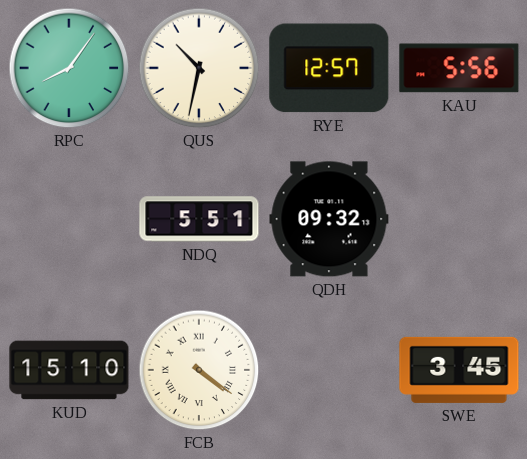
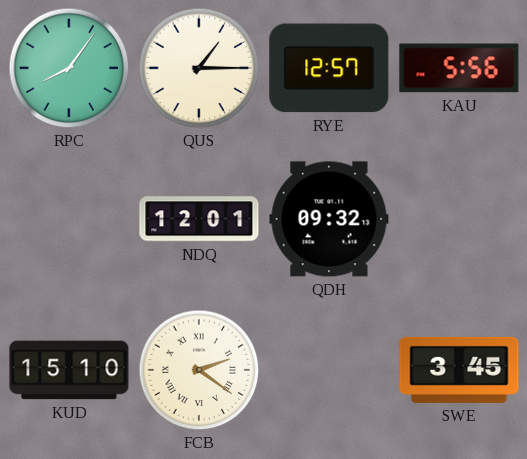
QUS: 10:32 -> 1:15 (199, 68)
NDQ: 5:51 -> 12:01 (199, 219)
FCB: 4:21 -> 2:21 (199, 370)
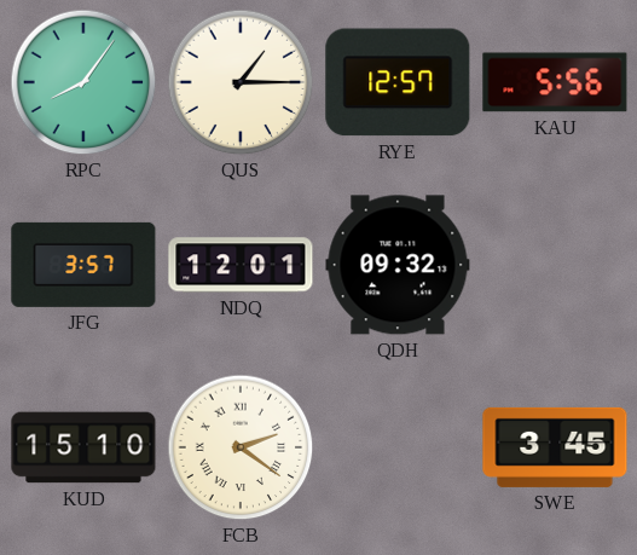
JFG: none -> 3:57 (83, 265)
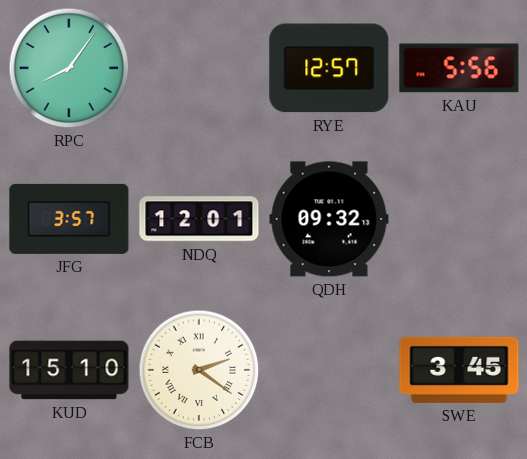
QUS: 1:15 -> none (241, 82)
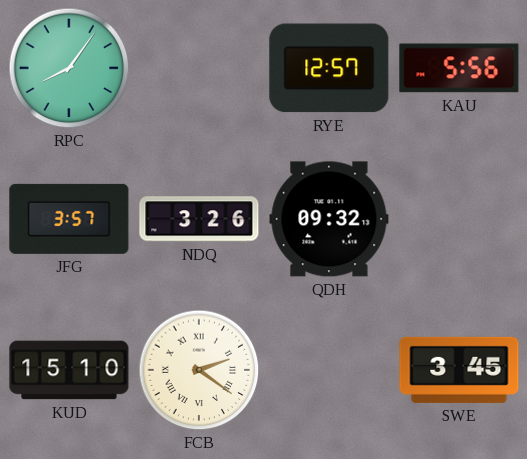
NDQ: 12:01 -> 3:26 (199, 219)
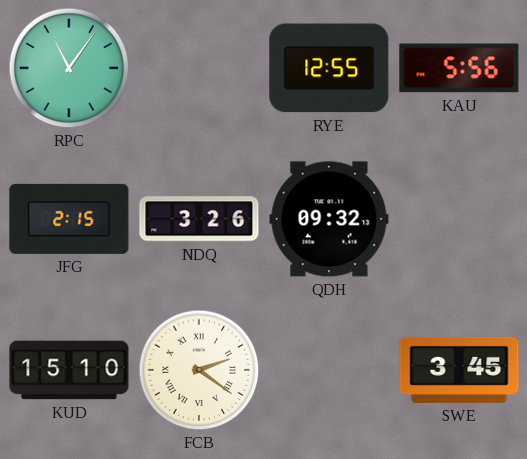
RPC: 8:06 -> 11:06 (69, 68)
RYE: 12:57 -> 12:55 (329, 68)
JFG: 3:57 -> 2:15 (69, 219)
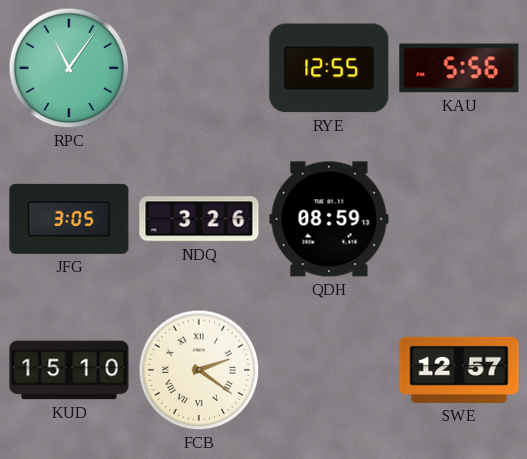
JFG: 2:15 -> 3:05 (69, 219)
QDH: 09:32 -> 08:59 (329, 219)
SWE: 3:45 -> 12:57 (459, 370)
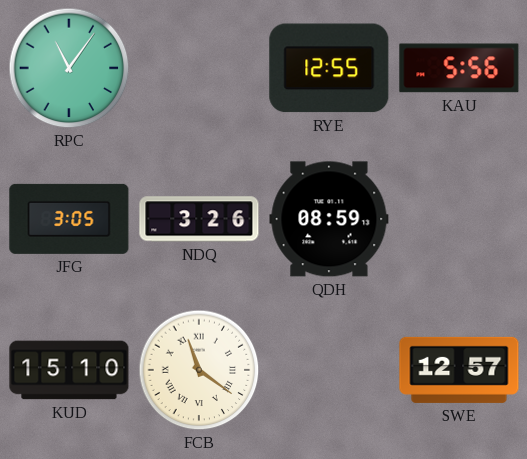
FCB: 2:21 -> 11:21 (199, 370)
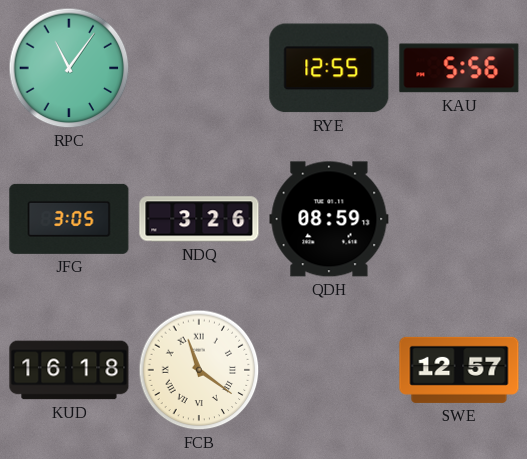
KUD: 15:10 -> 16:18 (69, 370)
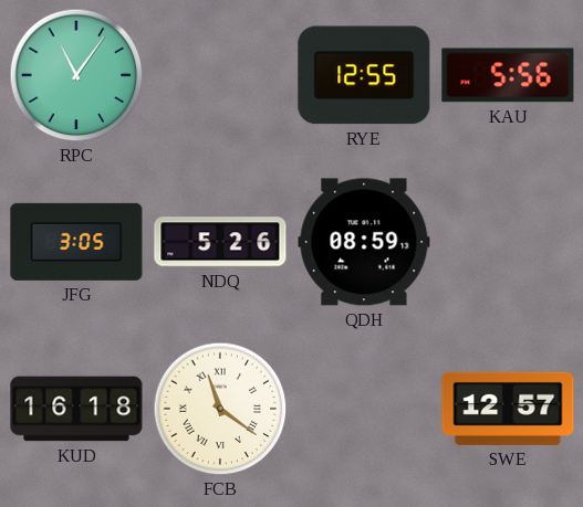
NDQ: 3:26 -> 5:26 (220, 242)
